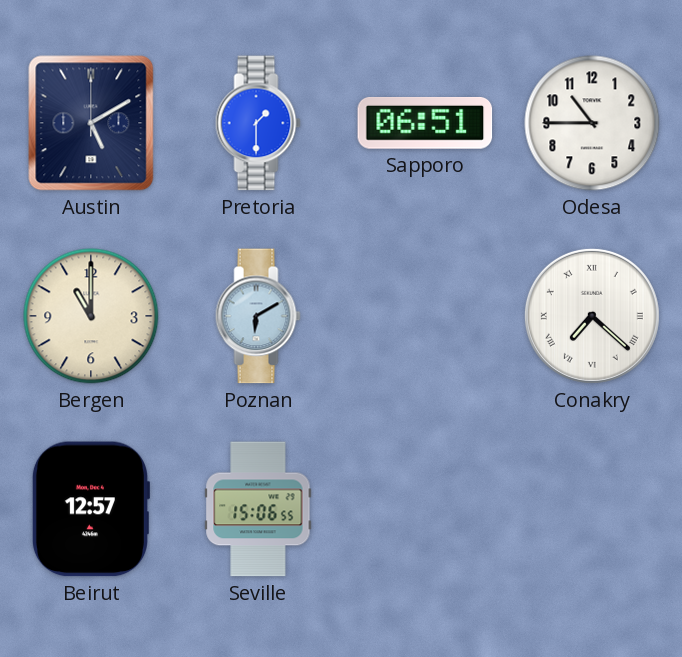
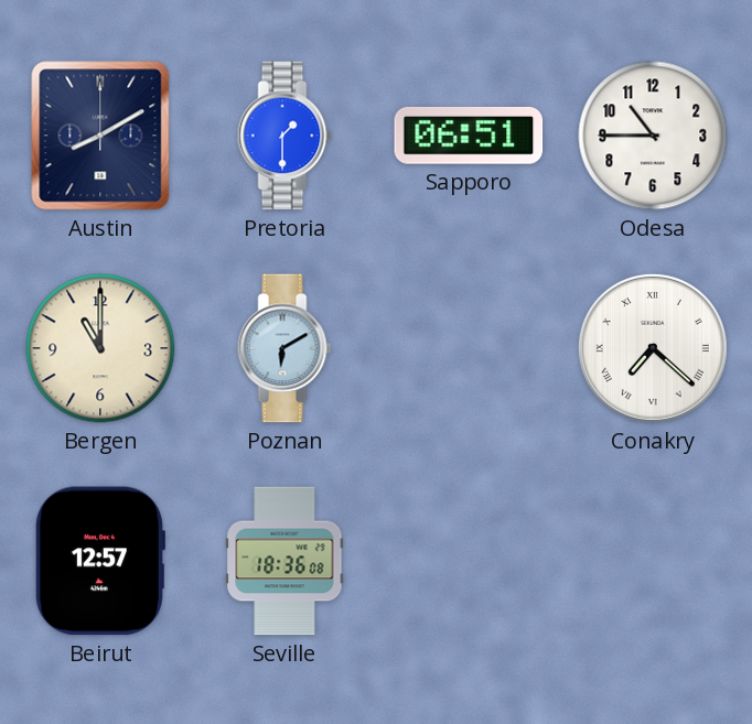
Austin: 5:10 -> 8:10 (100, 136)
Seville: 15:06 -> 18:36 (284, 561)
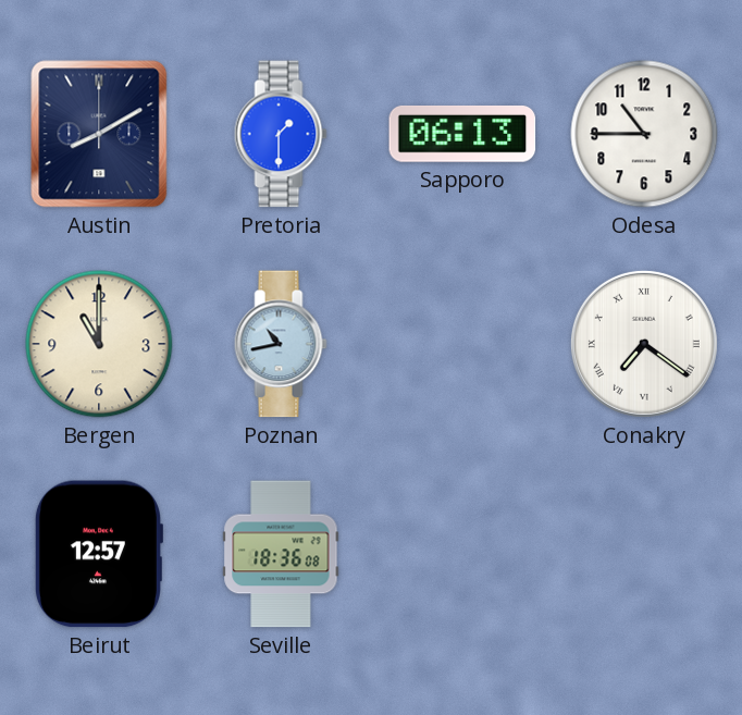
Sapporo: 06:51 -> 06:13 (462, 134)
Poznan: 6:10 -> 10:43 (281, 344)
Conakry: 7:22 -> 7:21 (644, 344)
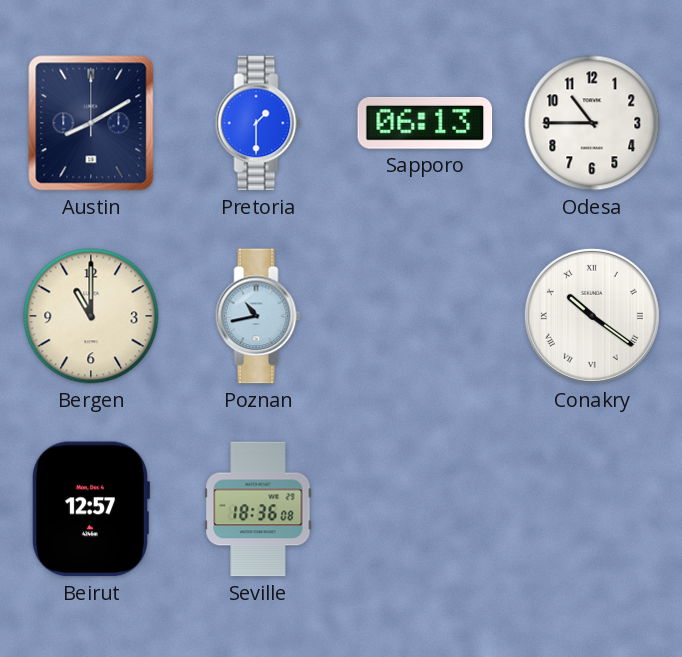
Conakry: 7:21 -> 10:21 (592, 316)
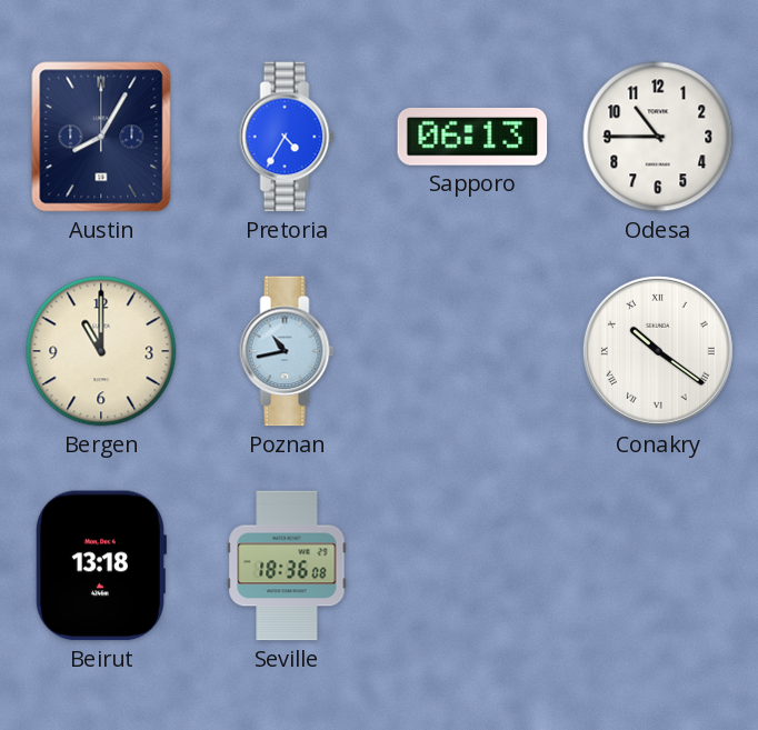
Austin: 8:10 -> 8:05 (101, 137)
Pretoria: 1:30 -> 4:35 (287, 137)
Beirut: 12:57 -> 13:18 (100, 566)
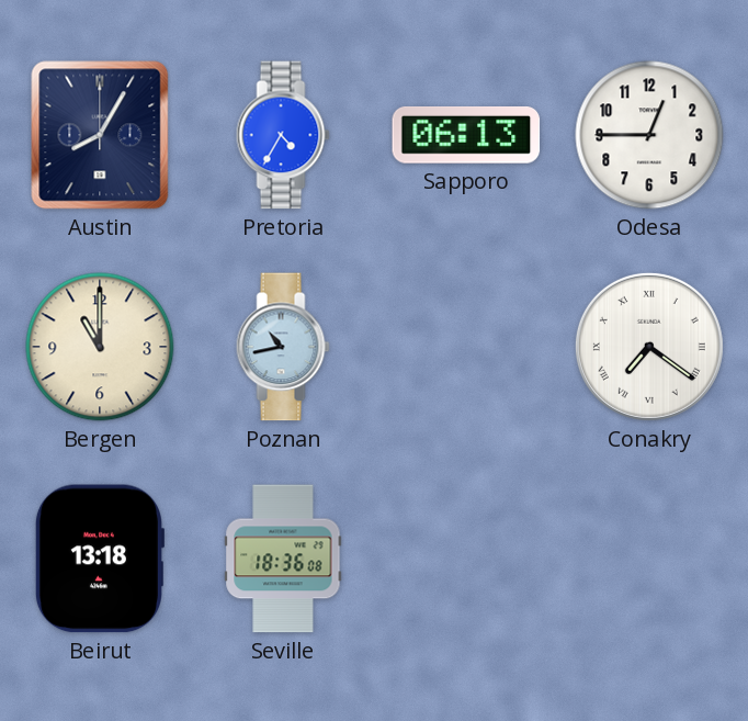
Odesa: 10:45 -> 12:45 (649, 135)
Conakry: 10:21 -> 7:21 (649, 347)
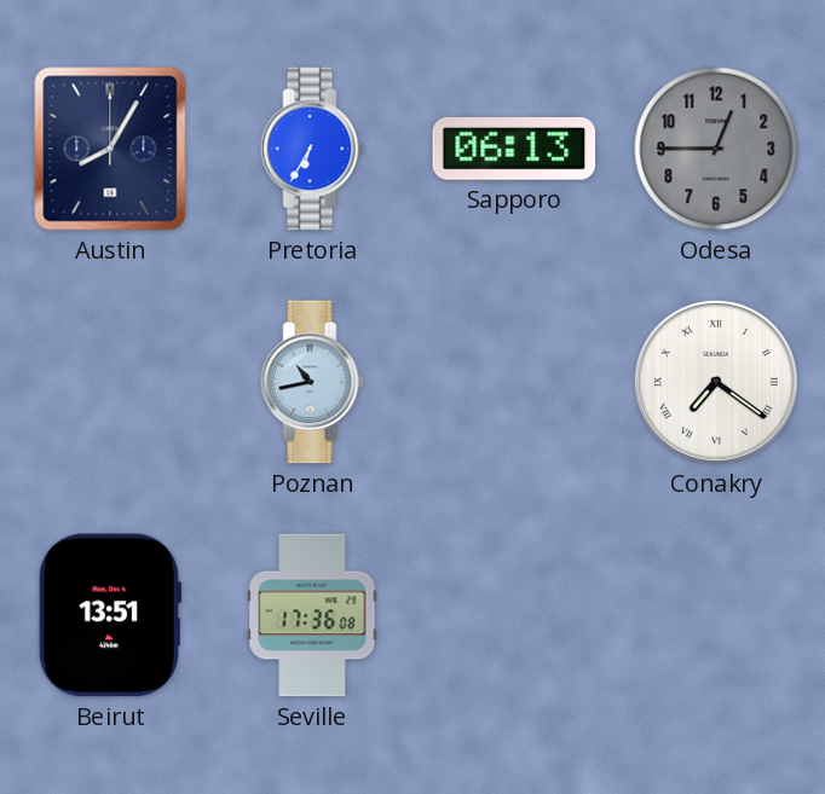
Pretoria: 4:35 -> 6:35 (312, 149)
Odesa dial: white -> grey (716, 149)
Bergen: 11:00 -> none (100, 347)
Beirut: 13:18 -> 13:51 (109, 615)
Seville: 18:36 -> 17:36 (312, 615)
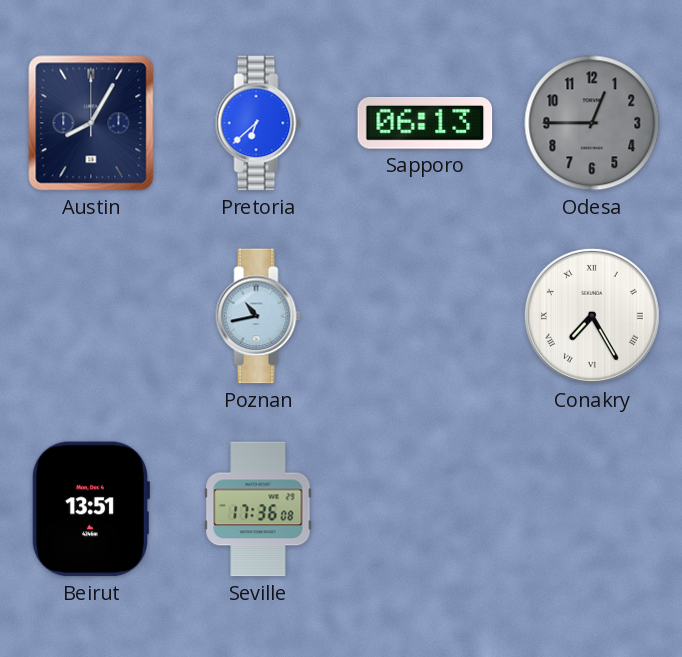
Pretoria: 6:35 -> 6:38 (258, 123)
Conakry: 7:21 -> 7:25 (592, 316)
